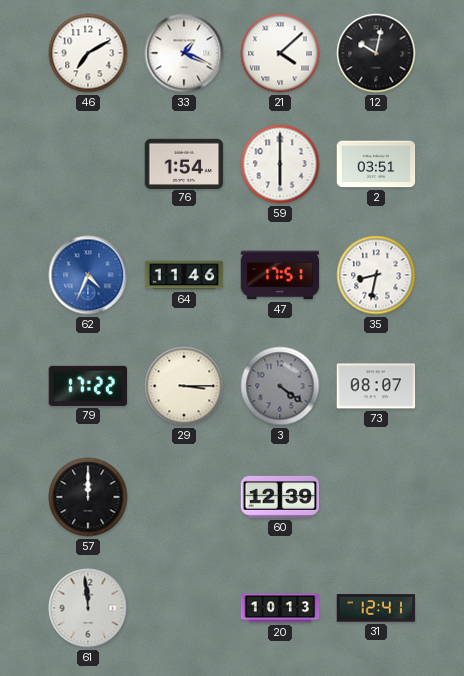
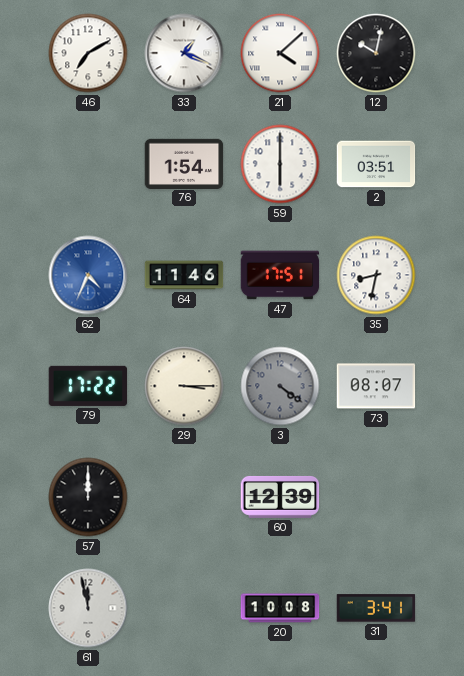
61: 11:59 -> 11:58 (88, 608)
20: 10:13 -> 10:08 (280, 608)
31: 12:41 -> 3:41 (376, 608)
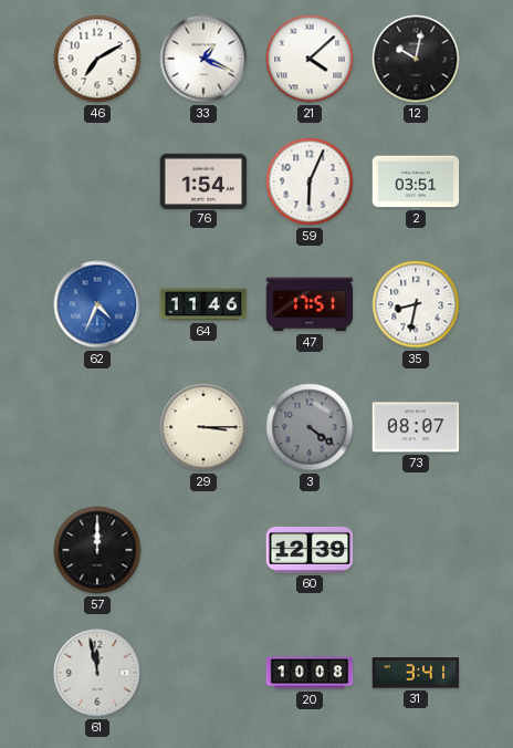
59: 6:00 -> 6:04 (310, 181)
79: 17:22 -> none (88, 386)
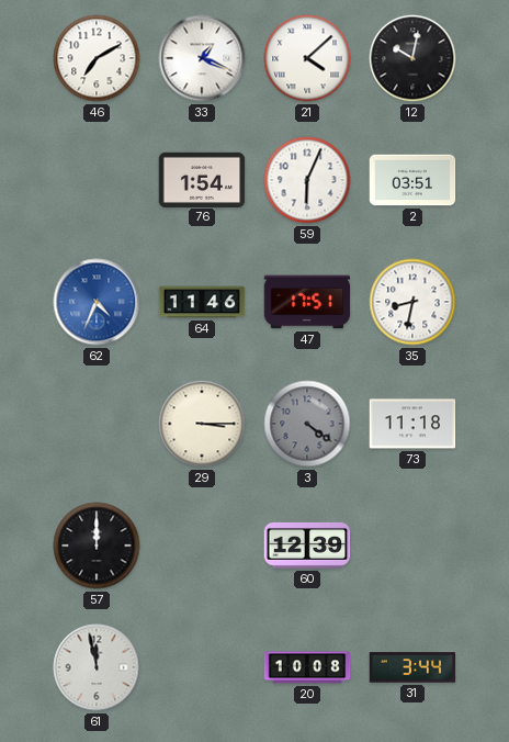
73: 08:07 -> 11:18 (412, 424)
31: 3:41 -> 3:44 (412, 667)
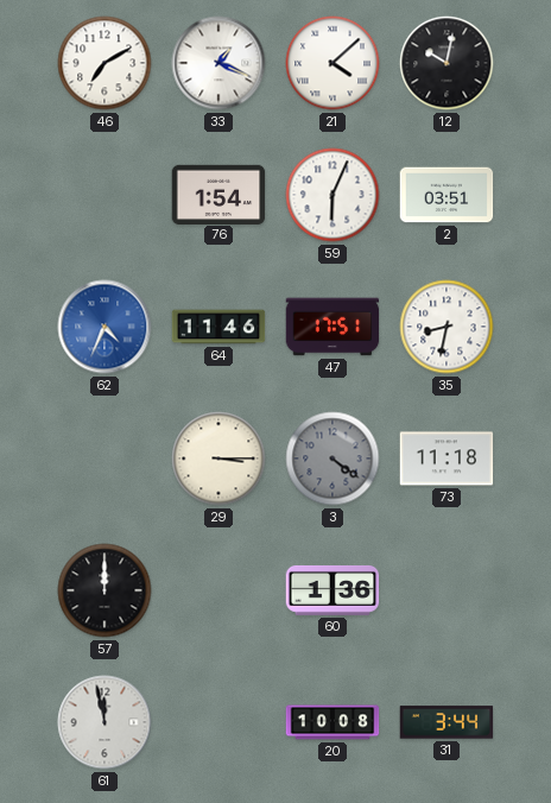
60: 12:39 -> 1:36 (332, 590)
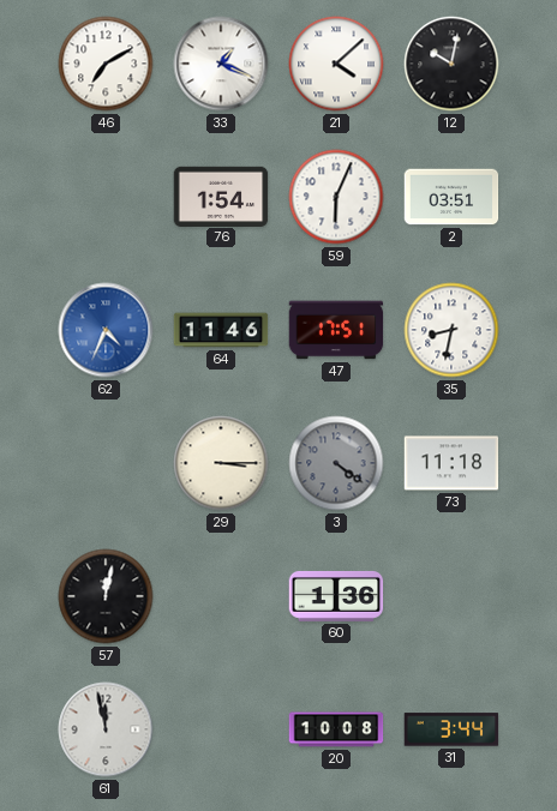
57: 12:00 -> 12:02 (106, 596)
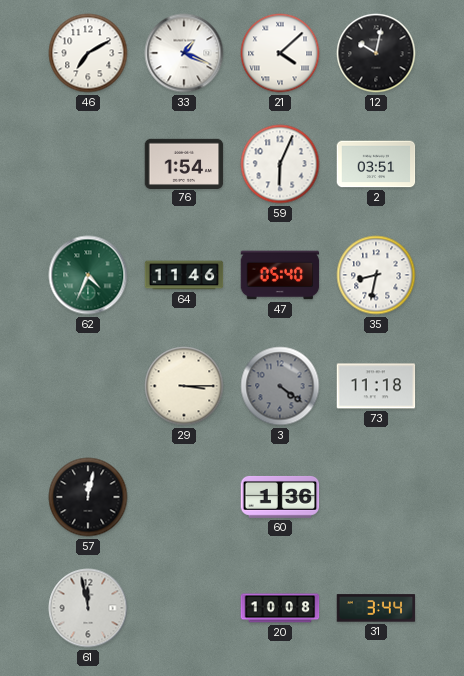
62 dial: blue -> green (88, 275)
47: 17:51 -> 05:40 (280, 275)
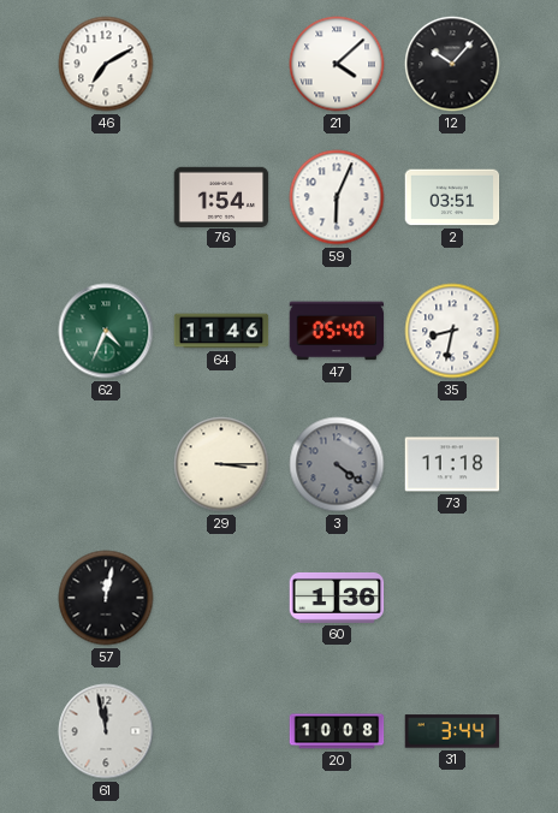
33: 1:19 -> none (184, 53)
12: 10:02 -> 10:07 (452, 64)
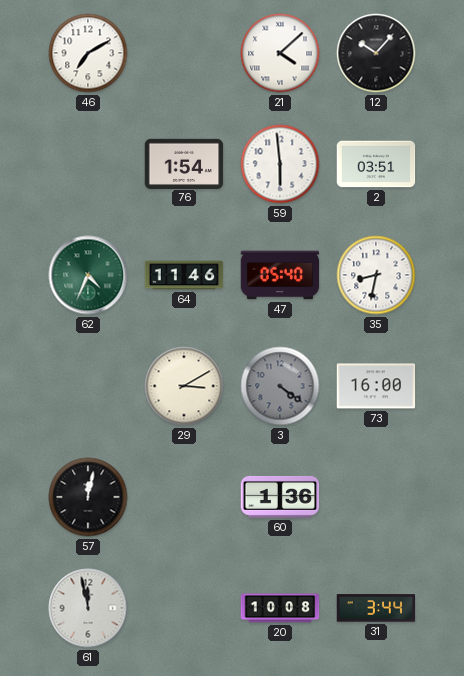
59: 6:04 -> 5:59 (280, 164)
29: 3:15 -> 3:10 (184, 386)
73: 11:18 -> 16:00 (376, 386)
